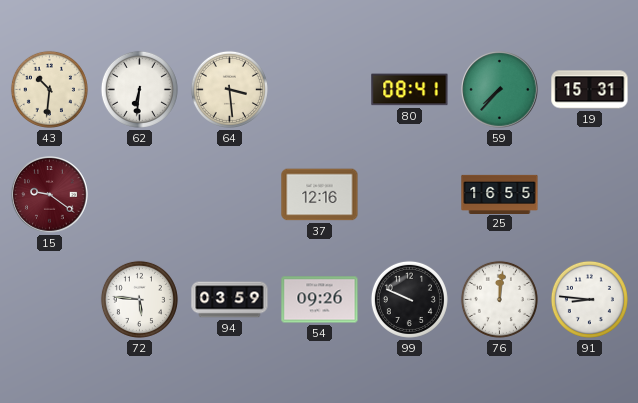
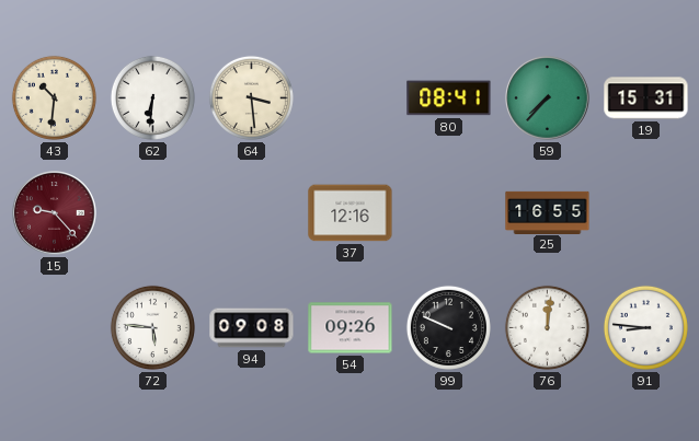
15: 9:21 -> 9:23 (55, 213)
94: 03:59 -> 09:08 (252, 328)
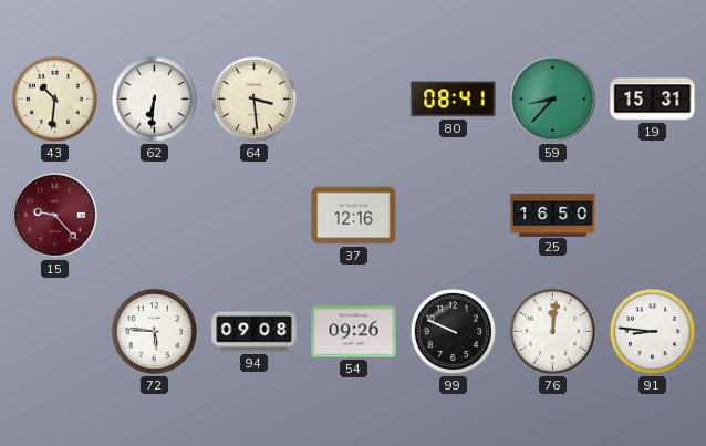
59: 7:37 -> 8:37 (553, 100)
25: 16:55 -> 16:50 (553, 215)
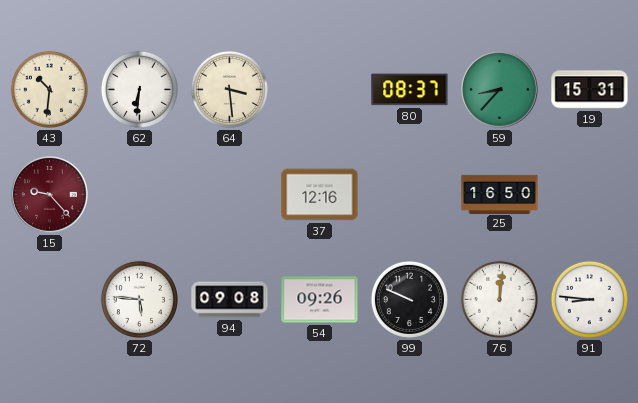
80: 08:41 -> 08:37 (410, 90)
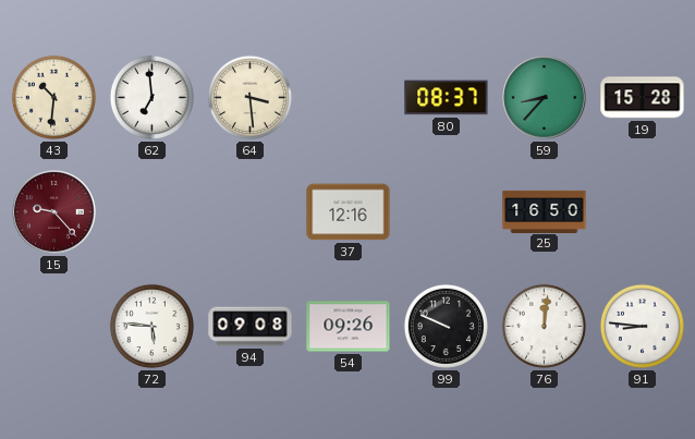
62: 6:31 -> 6:59 (151, 97)
19: 15:31 -> 15:28 (643, 98)
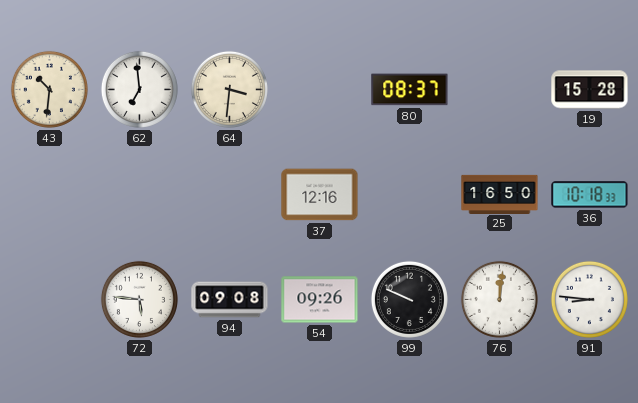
64: 3:29 -> 3:31 (229, 89)
59: 8:37 -> none (545, 98)
15: 9:23 -> none (54, 212)
36: none -> 10:18 (590, 195)
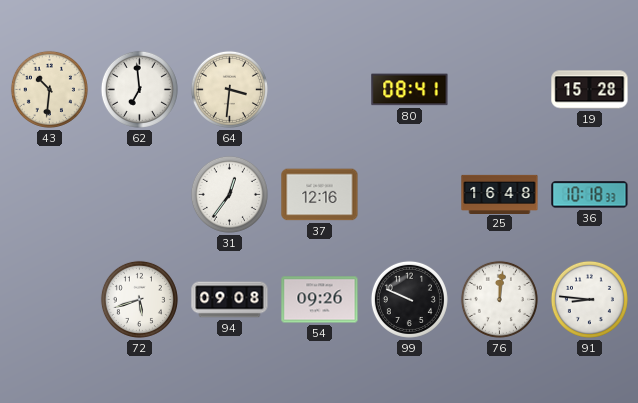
80: 08:37 -> 08:41 (410, 90)
31: none -> 12:36 (229, 194)
25: 16:50 -> 16:48 (500, 194)
72: 5:46 -> 5:42 (139, 299)
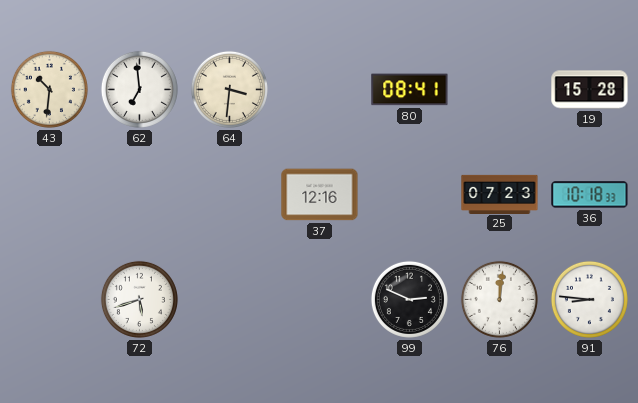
31: 12:36 -> none (229, 194)
25: 16:48 -> 07:23 (500, 194)
94: 09:08 -> none (230, 300)
54: 09:26 -> none (320, 300)
99: 9:49 -> 2:49 (409, 299)
